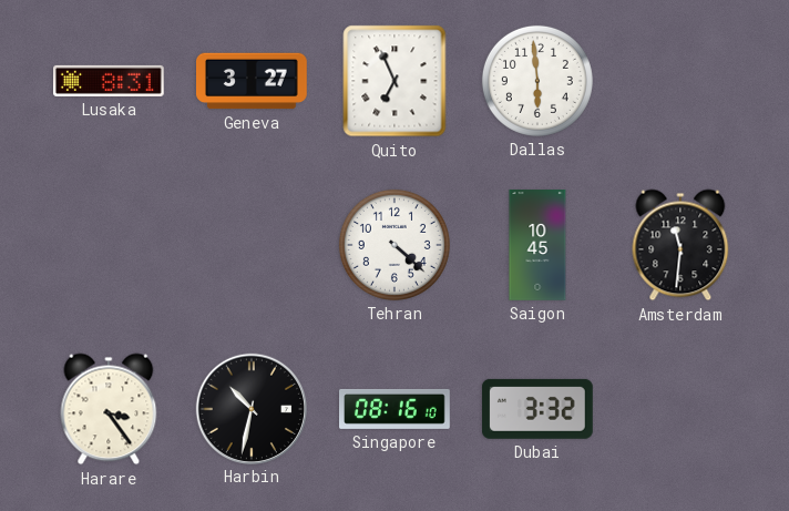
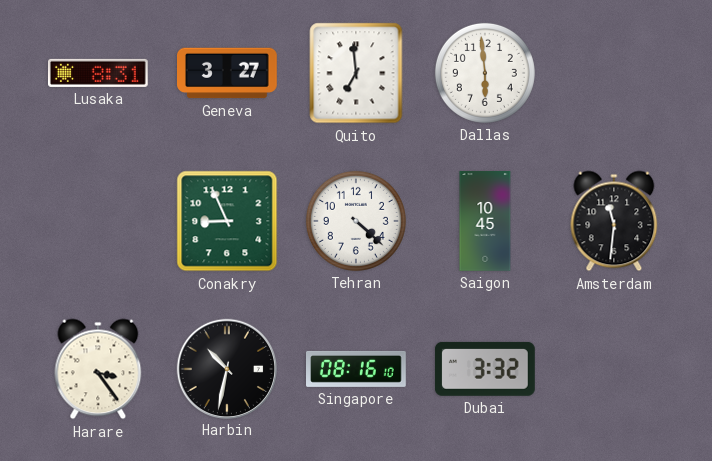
Quito: 6:56 -> 6:59 (356, 73)
Conakry: none -> 8:56 (227, 221)
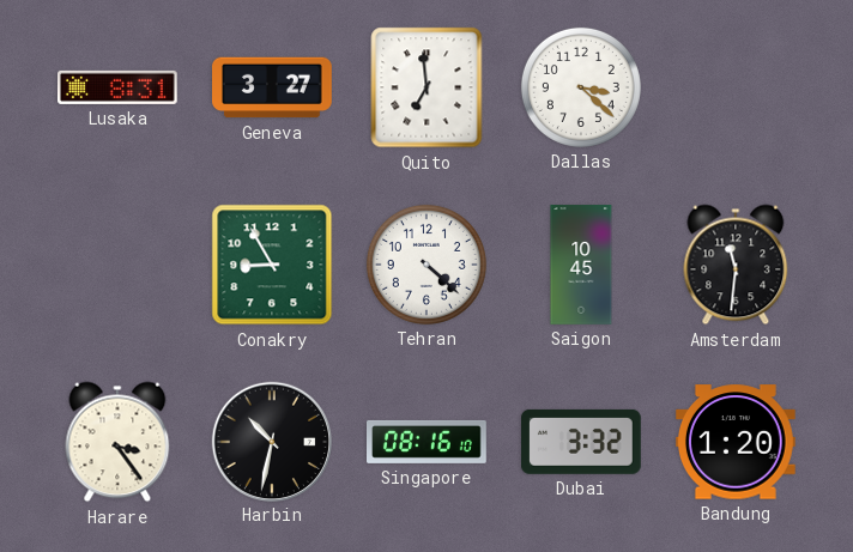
Dallas: 5:59 -> 3:22 (581, 87)
Conakry: 8:56 -> 8:55 (272, 265)
Bandung: none -> 1:20 (736, 442)
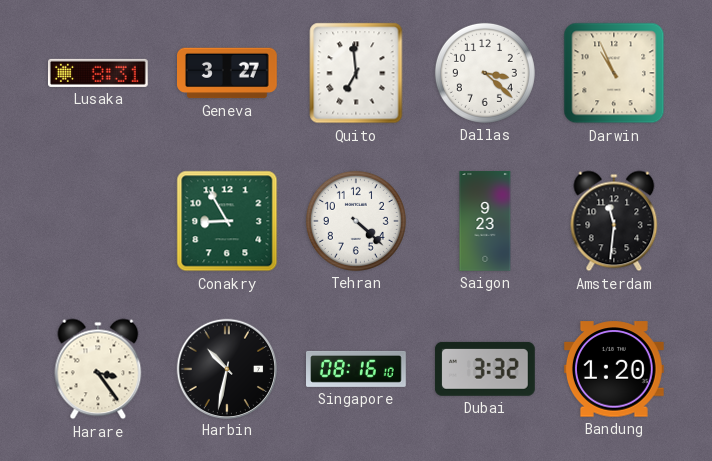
Darwin: none -> 10:56 (614, 73)
Saigon: 10:45 -> 9:23 (485, 221)
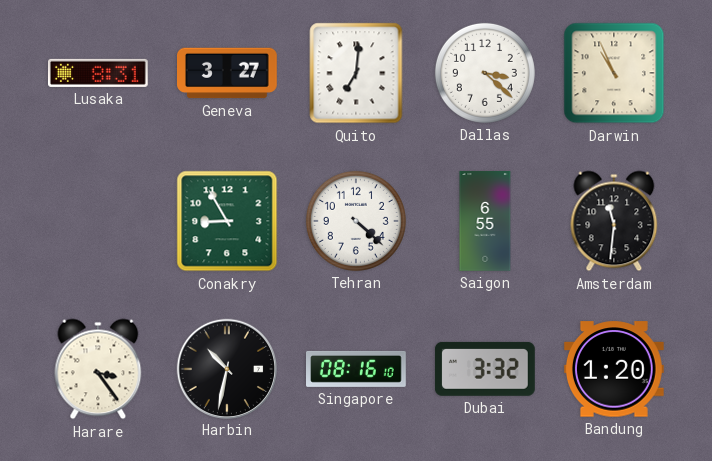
Quito: 6:59 -> 7:01 (356, 73)
Saigon: 9:23 -> 6:55 (485, 221)
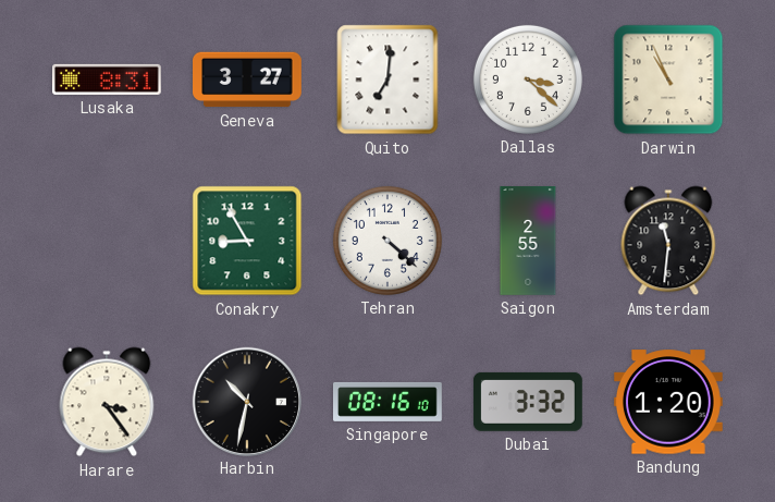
Saigon: 6:55 -> 2:55 (528, 241)
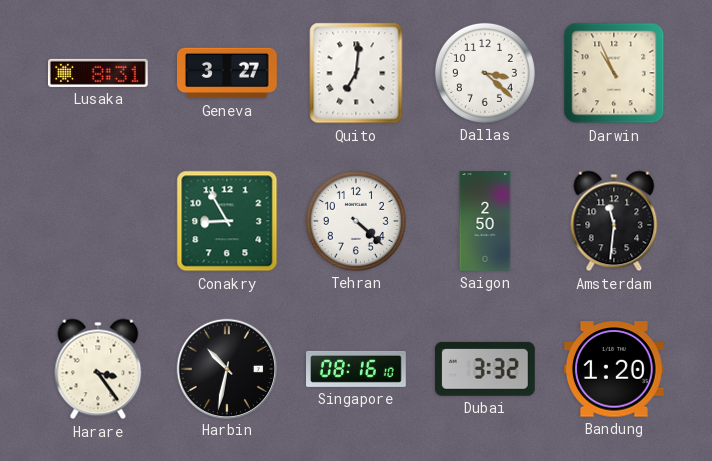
Saigon: 2:55 -> 2:50 (485, 221)
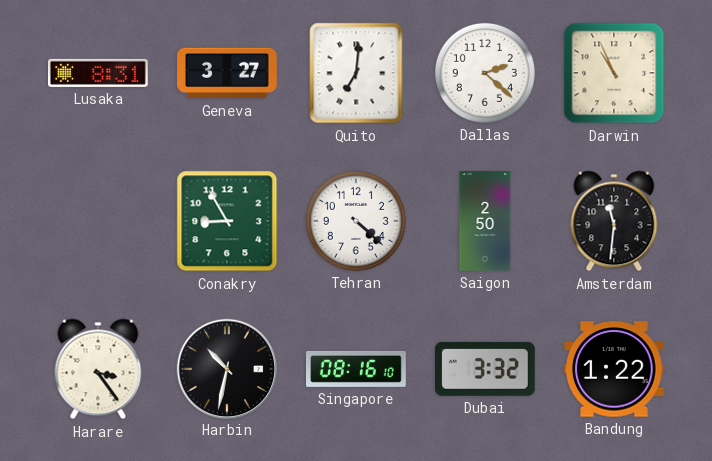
Dallas: 3:22 -> 2:22 (485, 73)
Bandung: 1:20 -> 1:22 (614, 369)
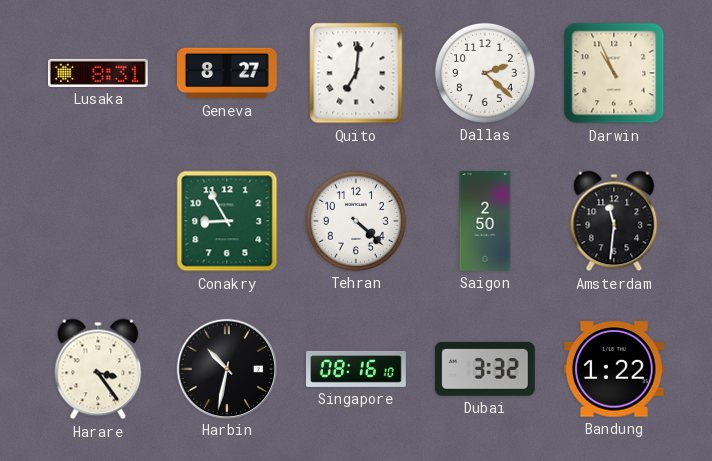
Geneva: 3:27 -> 8:27 (228, 73)
